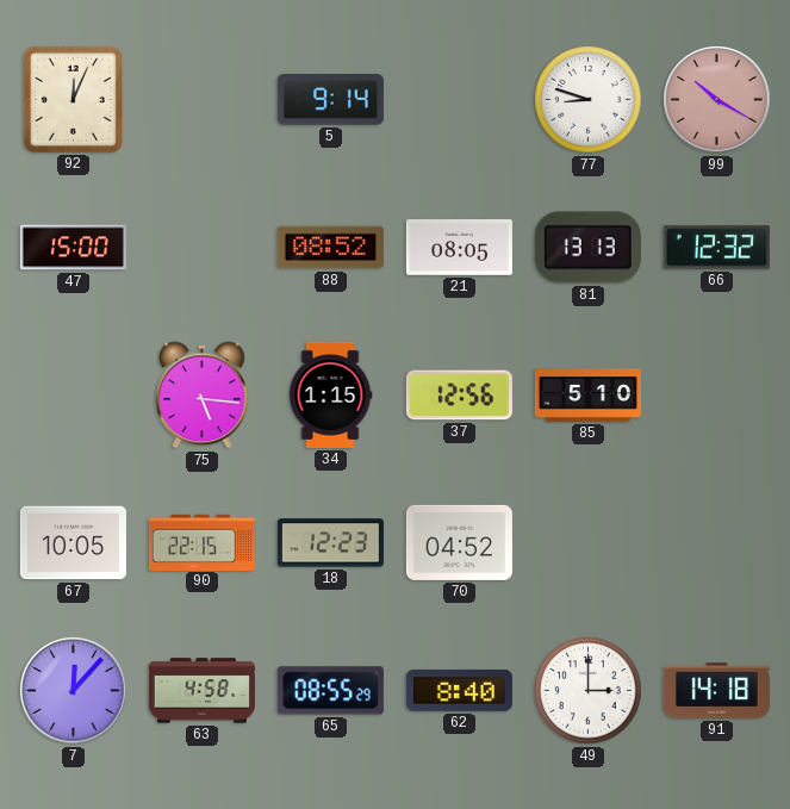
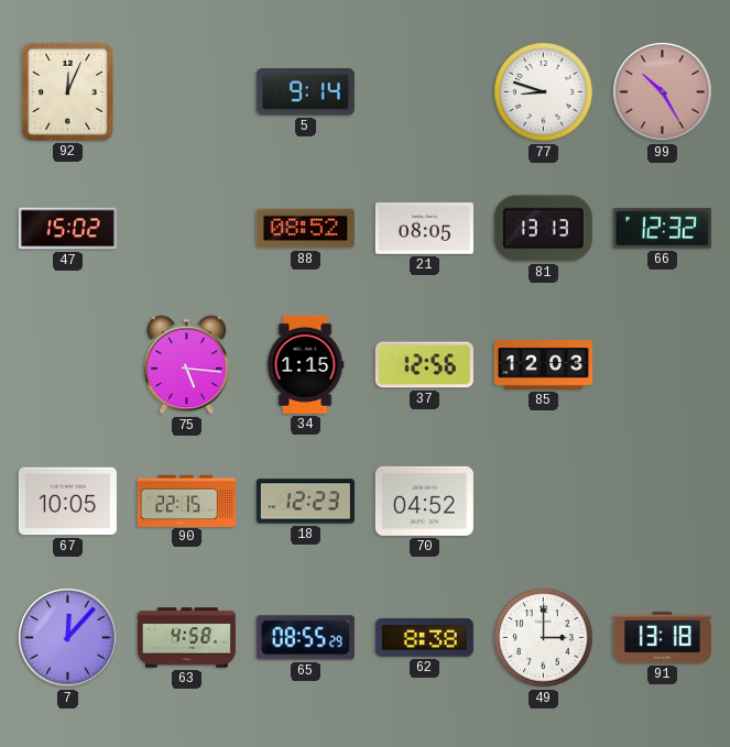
99: 10:20 -> 10:25 (663, 92)
47: 15:00 -> 15:02 (67, 229)
85: 5:10 -> 12:03 (543, 365)
62: 8:40 -> 8:38 (424, 637)
91: 14:18 -> 13:18 (662, 638)
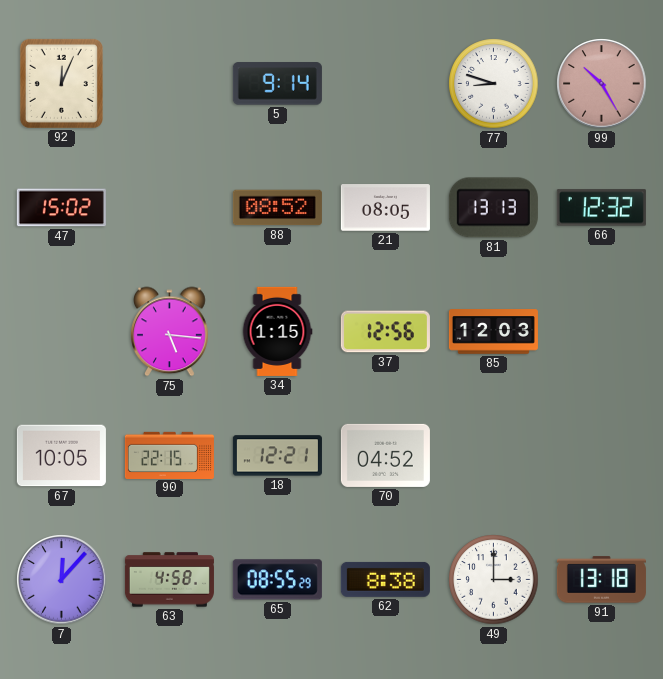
18: 12:23 -> 12:21 (277, 456)
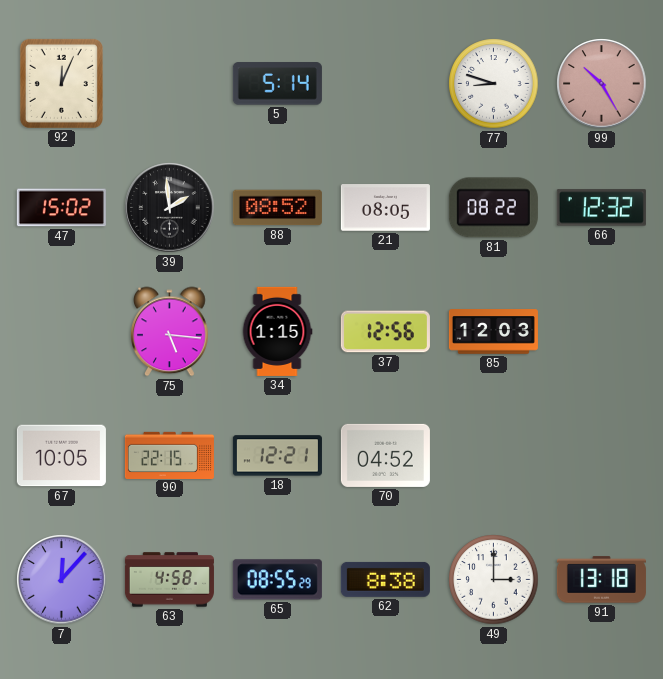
5: 9:14 -> 5:14 (277, 84)
39: none -> 1:59 (170, 208)
81: 13:13 -> 08:22 (493, 208)
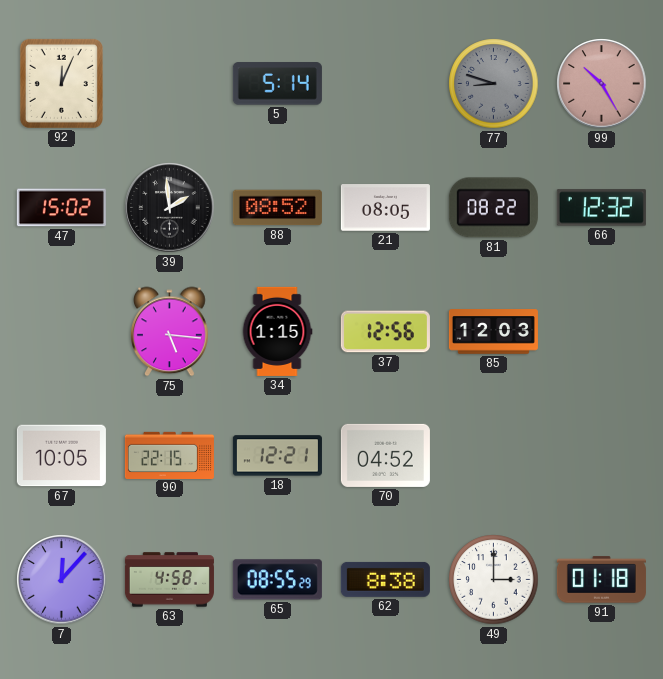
77 dial: white -> grey (494, 84)
91: 13:18 -> 01:18 (601, 580)
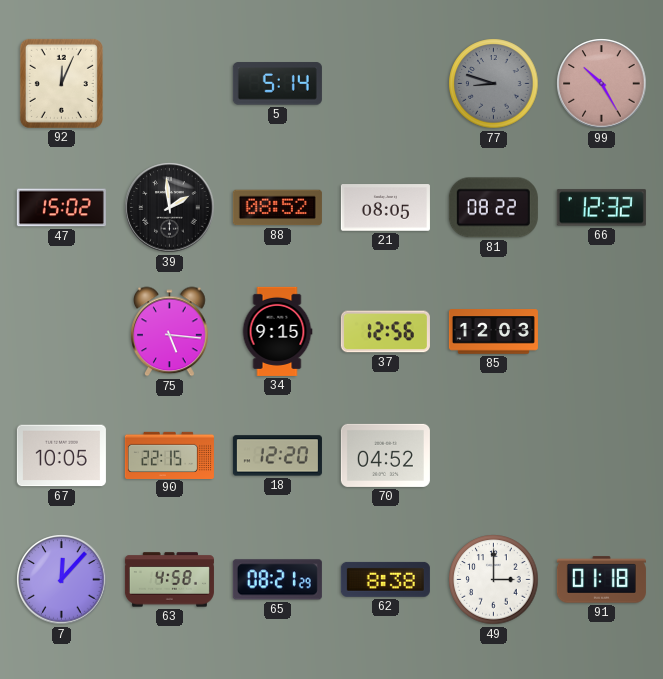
34: 1:15 -> 9:15 (277, 331)
18: 12:21 -> 12:20 (277, 456)
65: 08:55 -> 08:21 (277, 580)
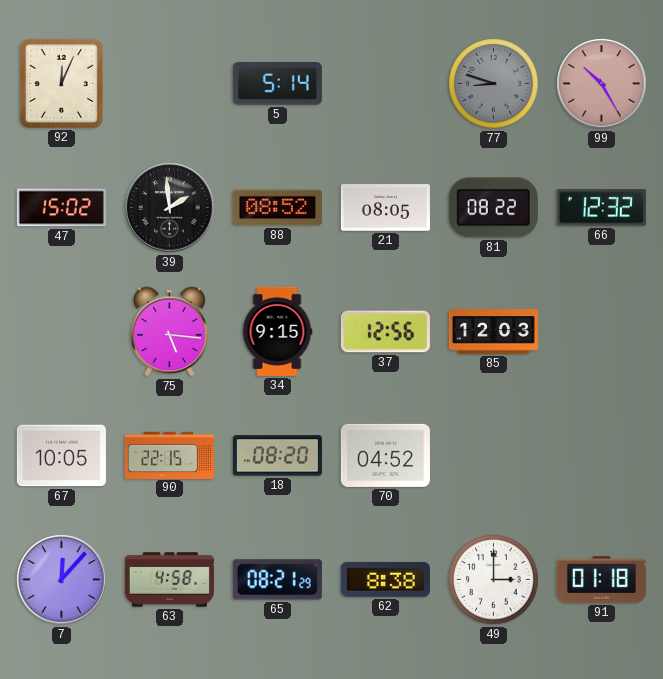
18: 12:20 -> 08:20 (277, 456)
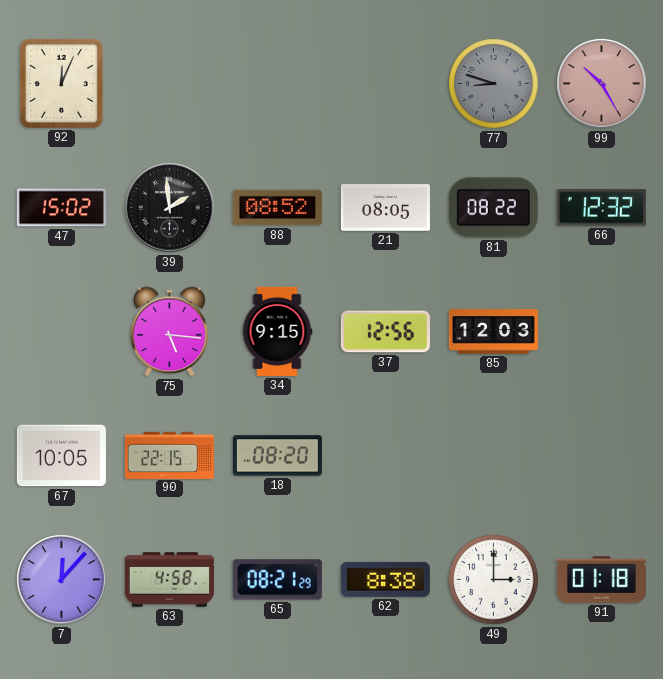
5: 5:14 -> none (277, 84)
70: 04:52 -> none (385, 455)
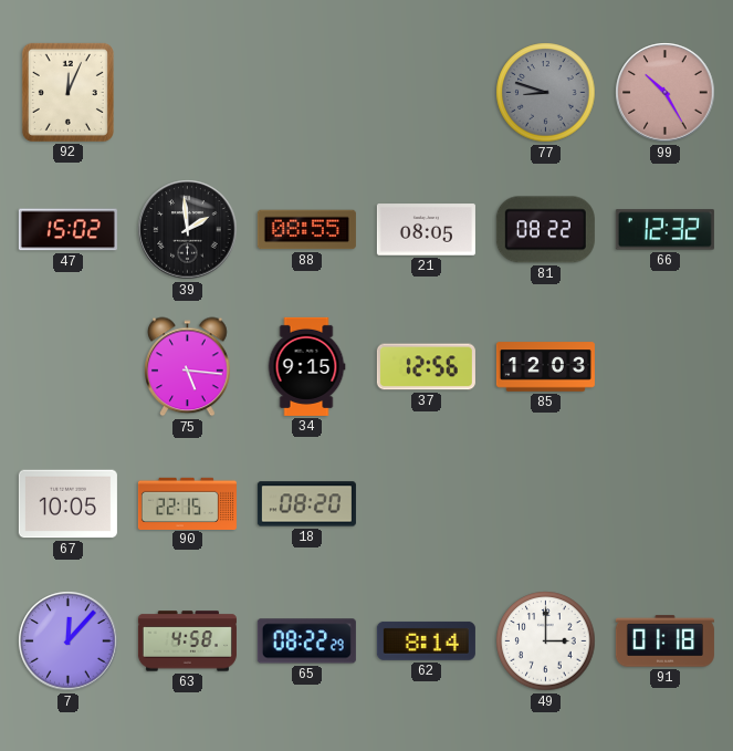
88: 08:52 -> 08:55 (306, 230)
65: 08:21 -> 08:22 (306, 642)
62: 8:38 -> 8:14 (426, 640)
